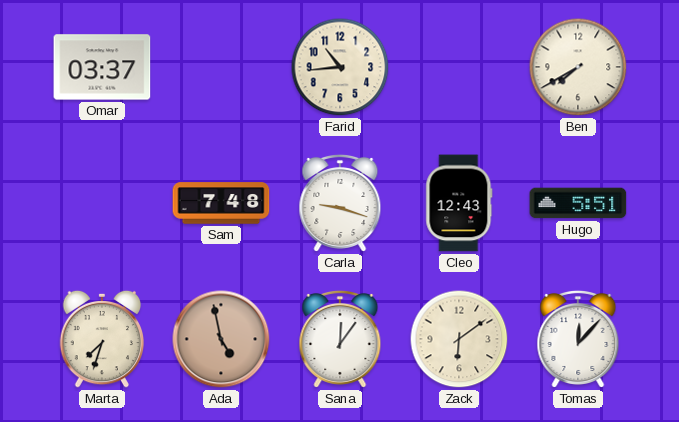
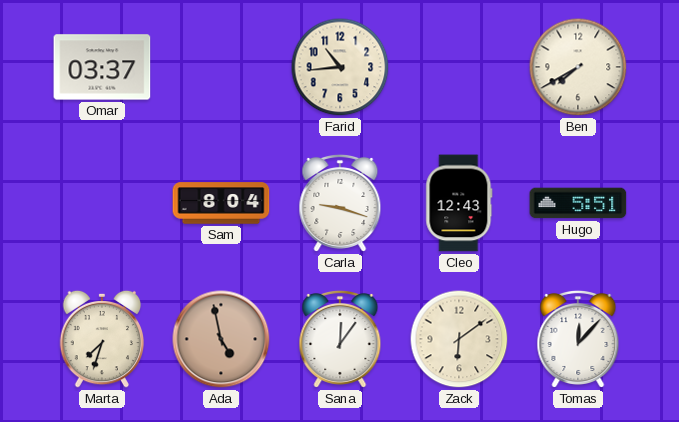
Sam: 7:48 -> 8:04 (221, 203)
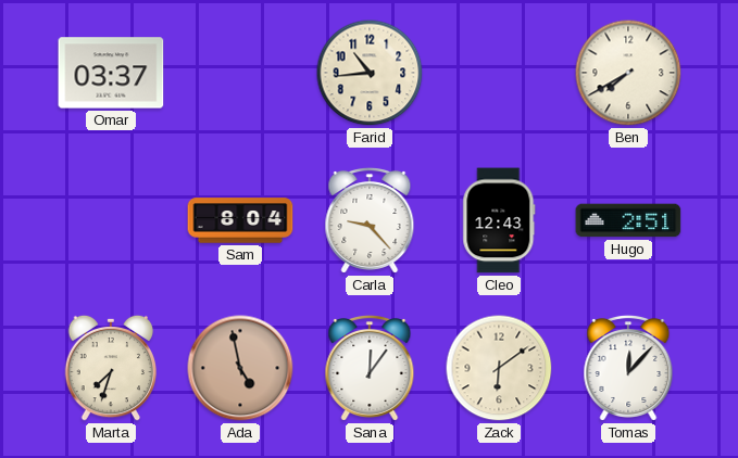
Carla: 9:18 -> 9:23 (370, 220)
Hugo: 5:51 -> 2:51 (628, 220)
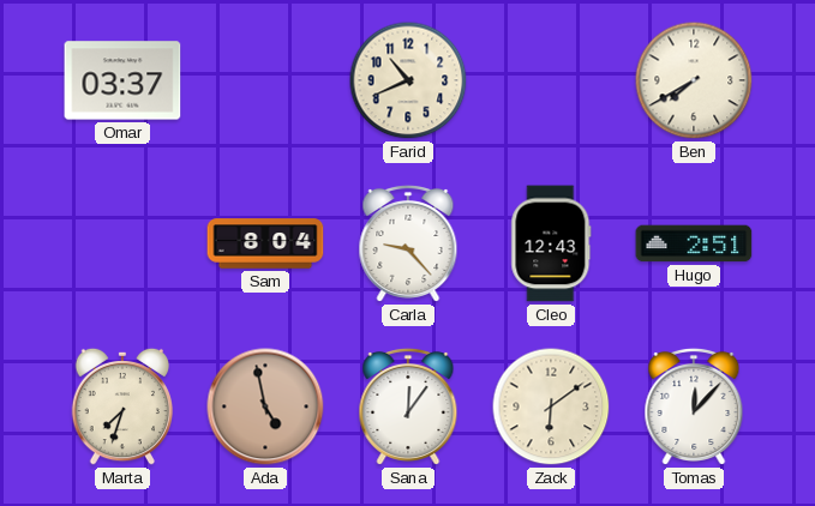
Farid: 10:44 -> 10:41 (408, 80)
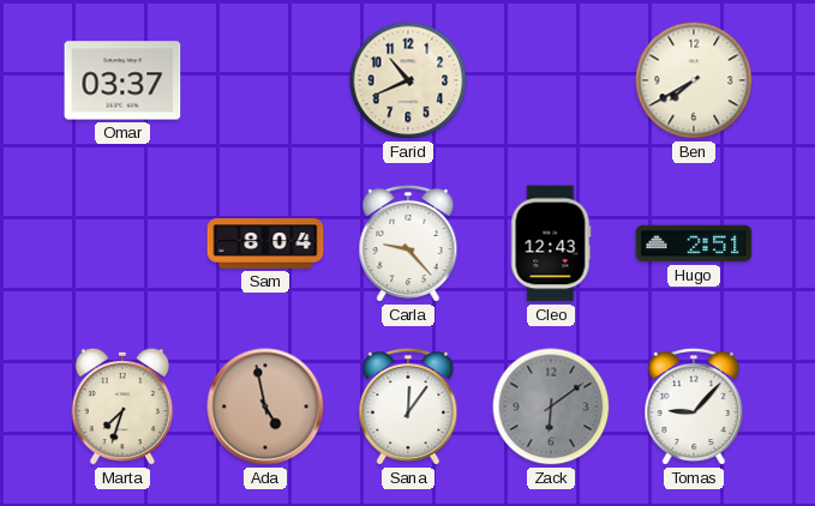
Zack dial: cream -> grey (551, 406)
Tomas: 12:07 -> 9:07 (694, 406)
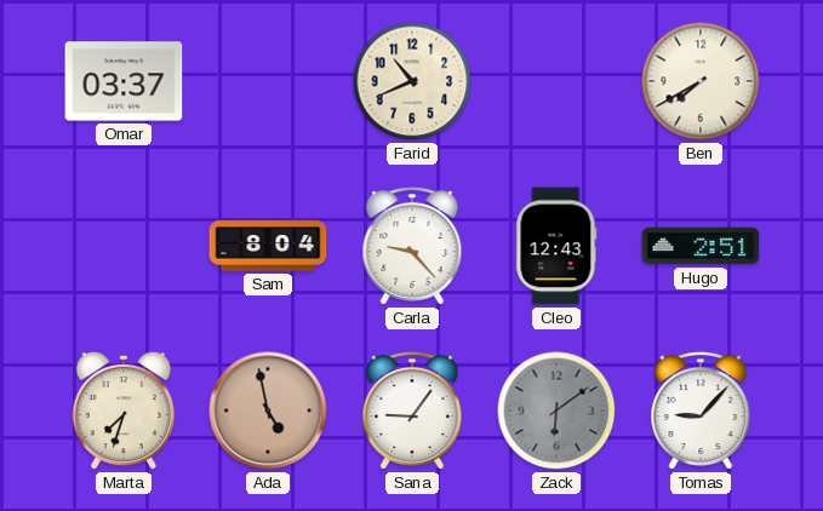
Sana: 12:06 -> 9:06 (412, 410)
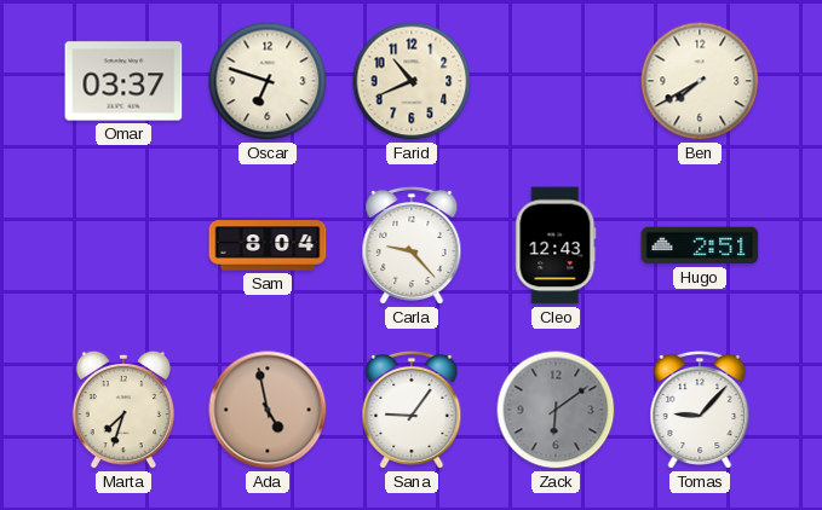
Oscar: none -> 6:48 (268, 81)
